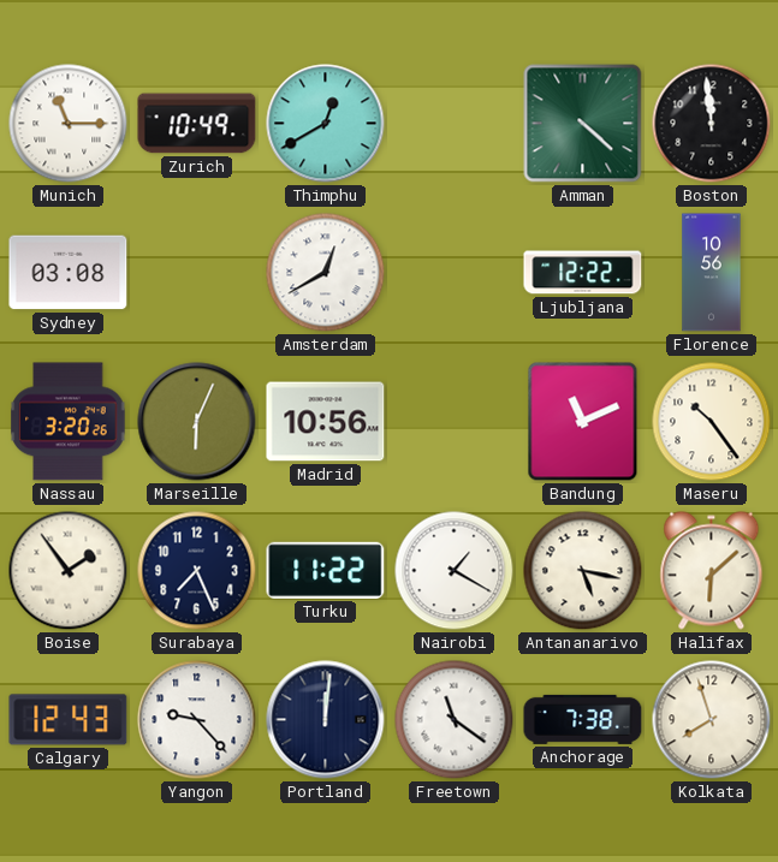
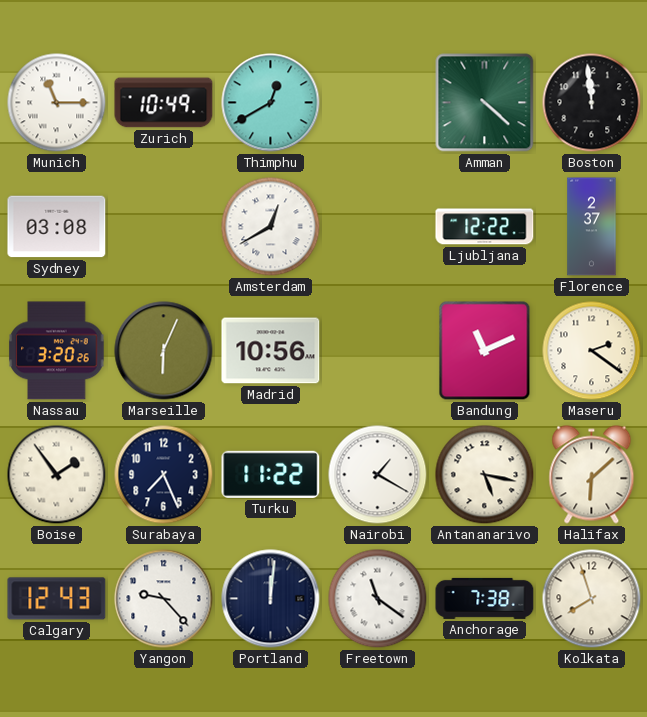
Florence: 10:56 -> 2:37 (592, 227)
Maseru: 10:24 -> 2:21 (592, 351)
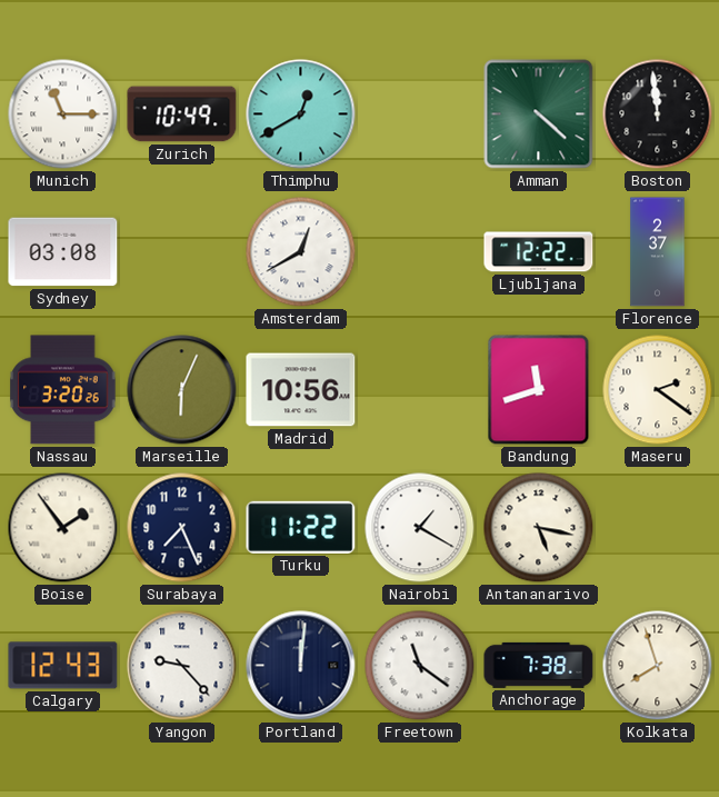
Bandung: 11:11 -> 11:42 (539, 390)
Halifax: 6:08 -> none (592, 475)
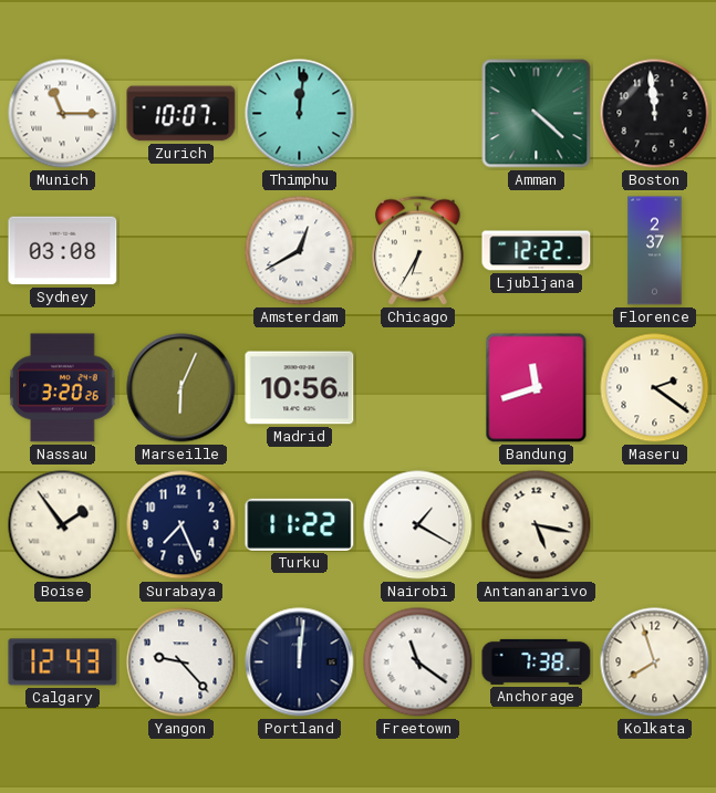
Zurich: 10:49 -> 10:07 (181, 114)
Thimphu: 12:40 -> 12:01 (300, 114)
Chicago: none -> 6:35 (418, 251)
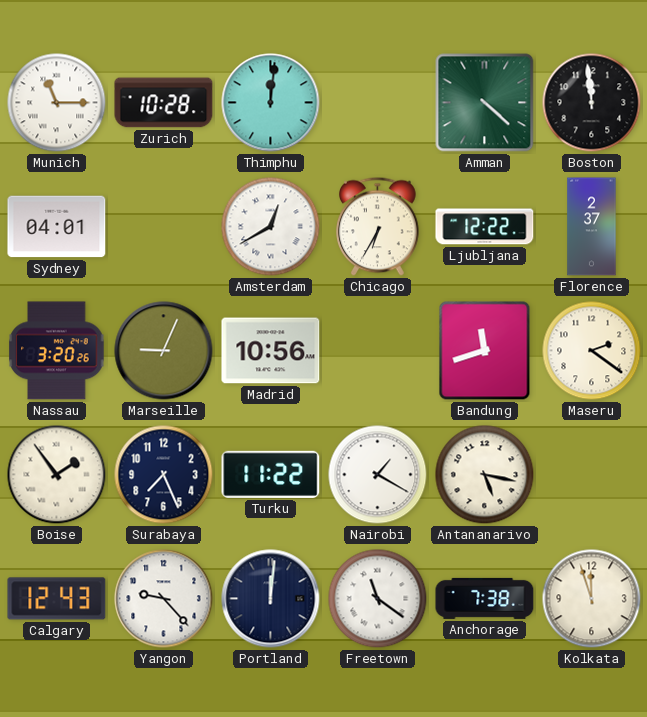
Zurich: 10:07 -> 10:28 (164, 103)
Sydney: 03:08 -> 04:01 (57, 227)
Marseille: 6:04 -> 9:04 (164, 351)
Kolkata: 7:57 -> 11:57 (592, 599)
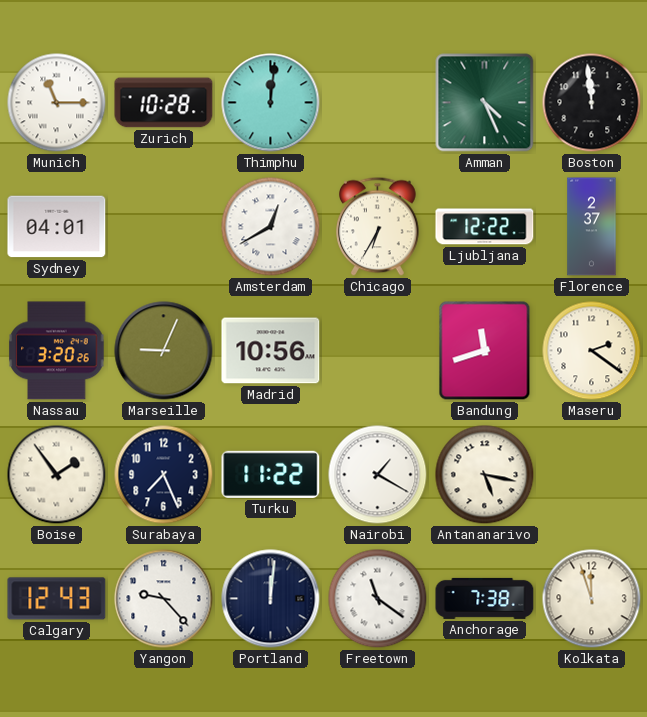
Amman: 4:22 -> 4:26 (485, 103)
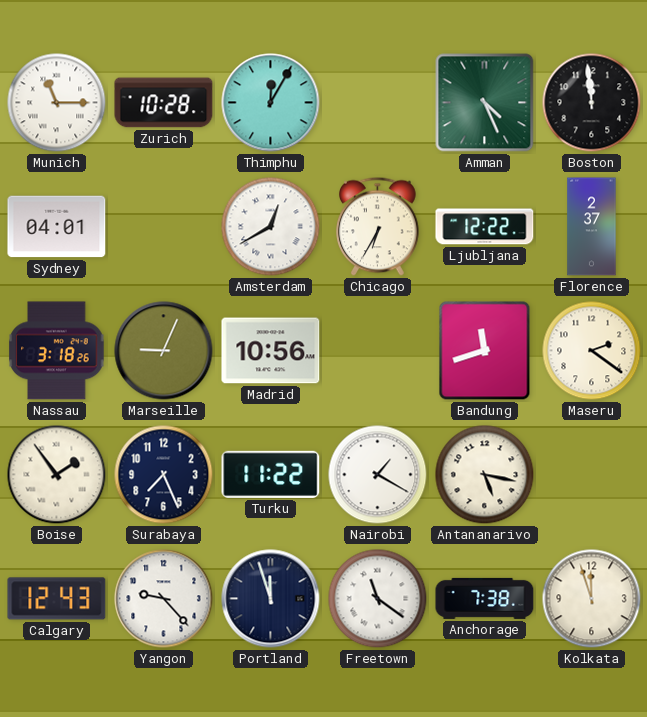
Thimphu: 12:01 -> 12:05 (271, 103)
Nassau: 3:20 -> 3:18 (57, 351)
Portland: 12:01 -> 11:57 (271, 599)
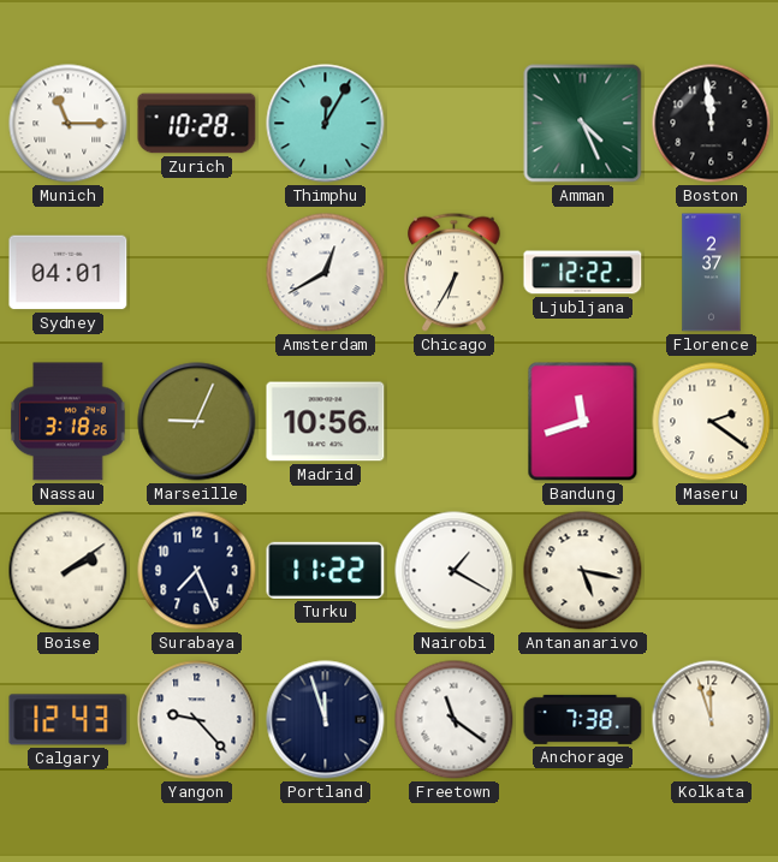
Boise: 1:54 -> 2:09 (69, 571)
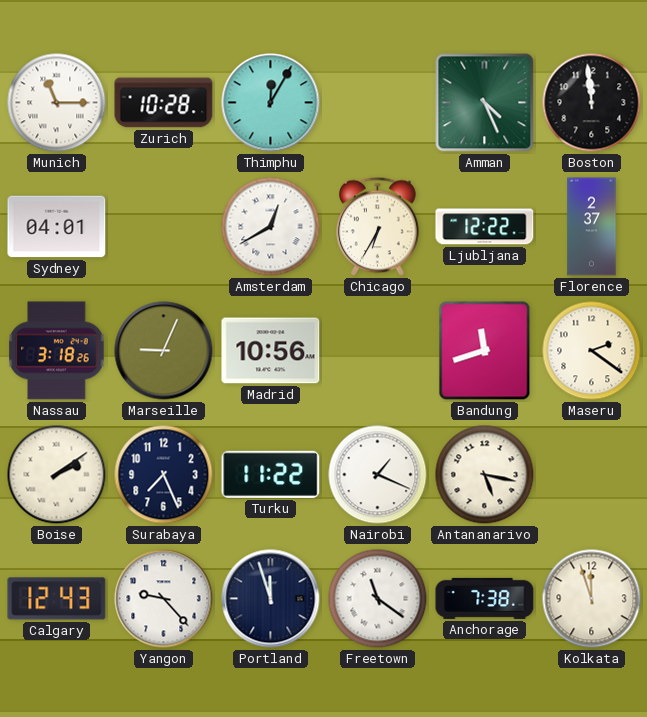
Nairobi: 1:20 -> 1:19 (378, 475)
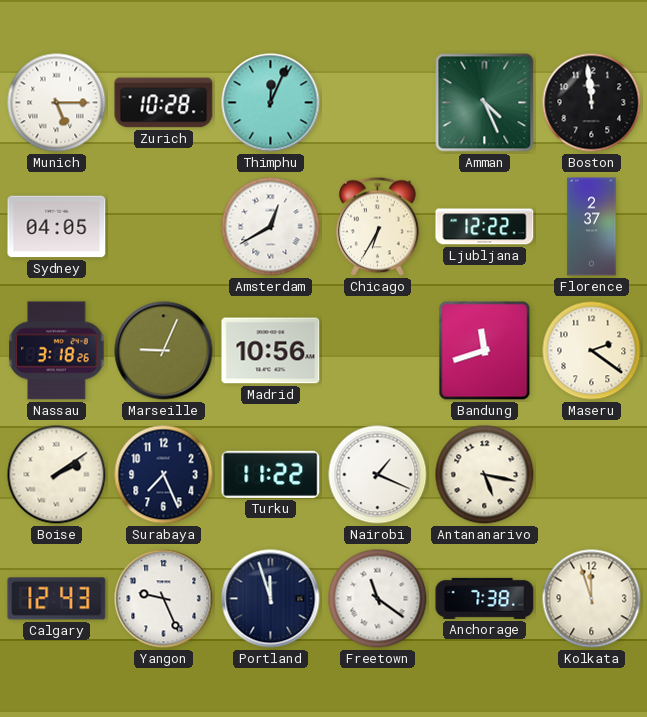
Munich: 11:15 -> 5:15 (57, 103)
Thimphu: 12:05 -> 12:04 (271, 103)
Sydney: 04:01 -> 04:05 (57, 227)
Yangon: 9:23 -> 9:26 (164, 599)
